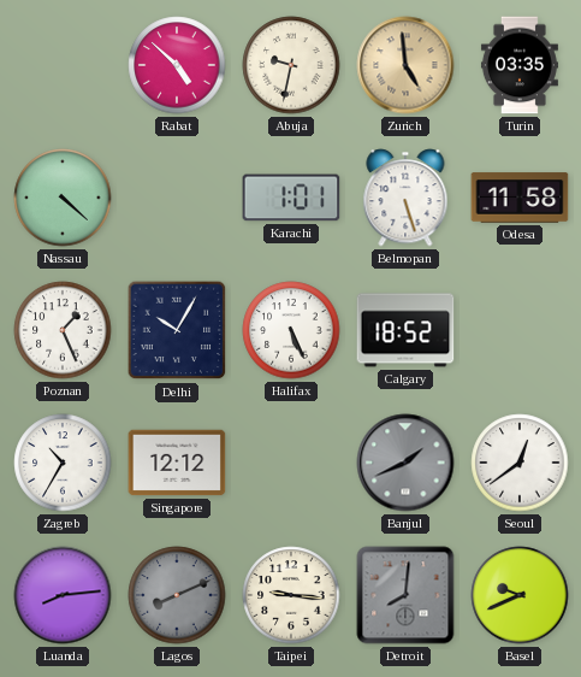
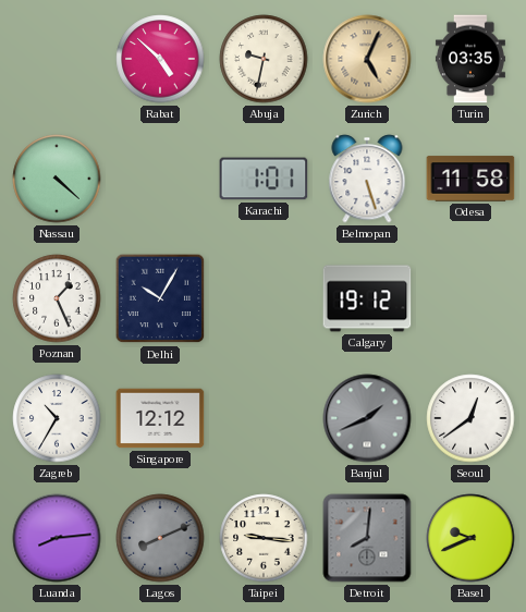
Zurich: 4:59 -> 5:04 (367, 59)
Halifax: 5:26 -> none (291, 330)
Calgary: 18:52 -> 19:12 (367, 298)
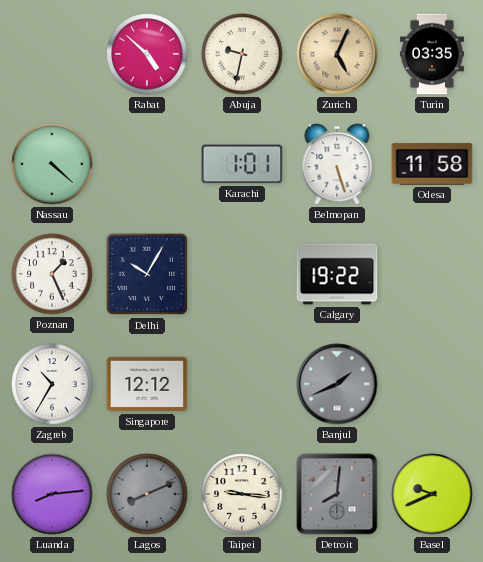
Calgary: 19:12 -> 19:22 (337, 274)
Seoul: 12:39 -> none (470, 418)
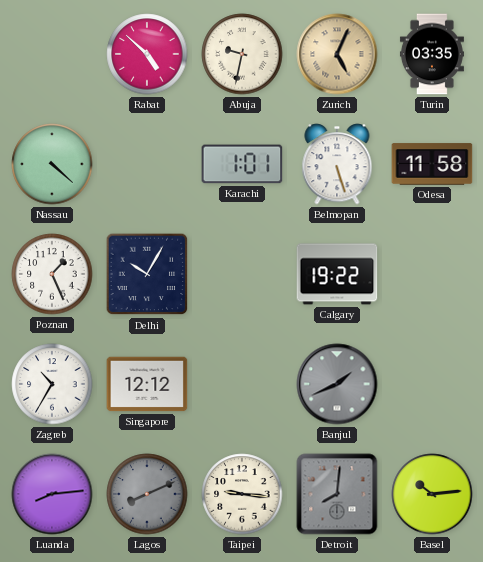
Basel: 9:41 -> 10:14 (432, 494)
